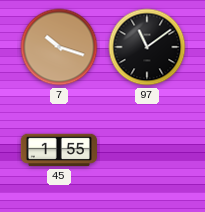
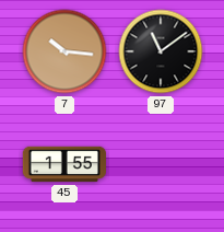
7: 10:18 -> 10:16 (64, 51)
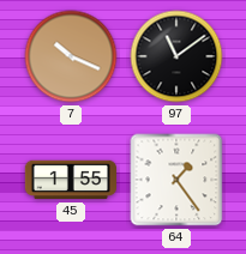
7: 10:16 -> 10:19 (71, 56)
64: none -> 1:24 (176, 180)
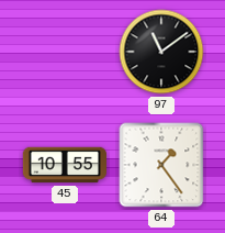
7: 10:19 -> none (71, 56)
45: 1:55 -> 10:55 (65, 165)
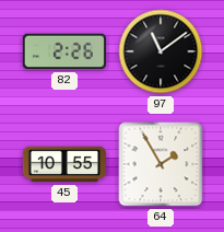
82: none -> 2:26 (64, 51)
64: 1:24 -> 1:55 (161, 164)
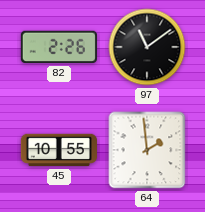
64: 1:55 -> 1:59 (147, 150)
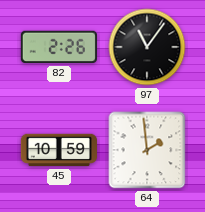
97: 11:09 -> 11:06 (147, 47)
45: 10:55 -> 10:59 (59, 150)
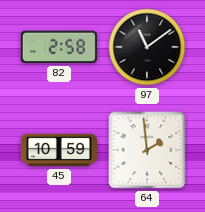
82: 2:26 -> 2:58 (59, 47)
97: 11:06 -> 11:09 (147, 47)
